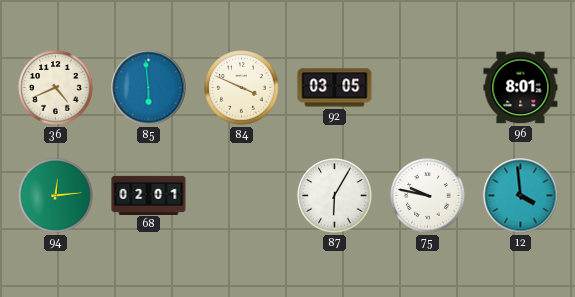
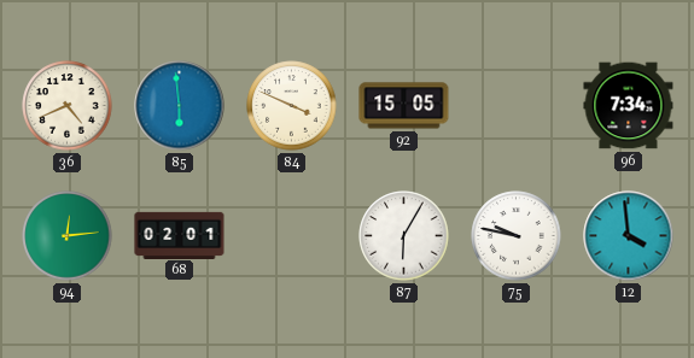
92: 03:05 -> 15:05 (404, 106)
96: 8:01 -> 7:34 (629, 106)
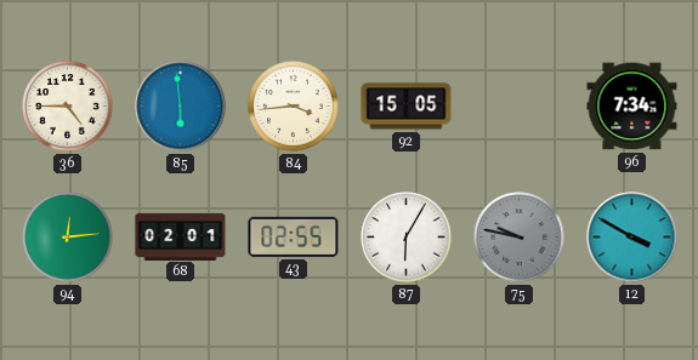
36: 4:41 -> 4:45 (68, 107)
84: 3:49 -> 3:44 (294, 107)
43: none -> 02:55 (294, 236)
75 dial: white -> grey (520, 238)
12: 3:59 -> 3:50 (632, 238)
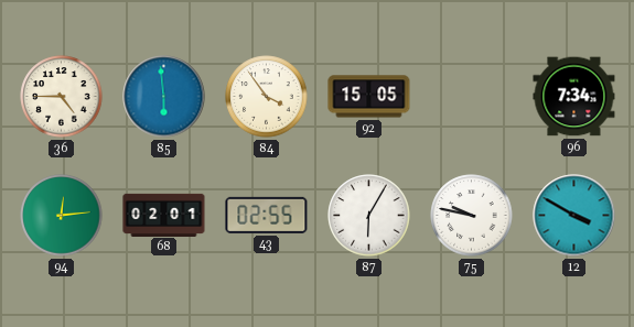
84: 3:44 -> 3:54 (267, 97)
75 dial: grey -> white (472, 216)
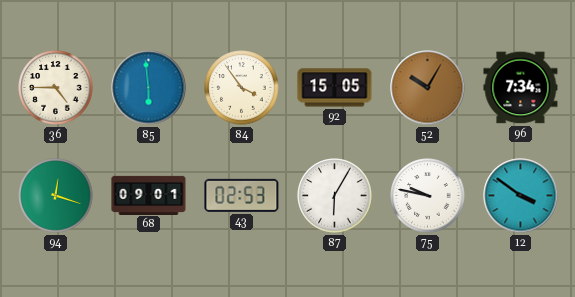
52: none -> 10:05 (428, 88)
94: 12:14 -> 12:18 (56, 196)
68: 02:01 -> 09:01 (149, 195)
43: 02:55 -> 02:53 (242, 195)
12: 3:50 -> 3:51 (521, 196)
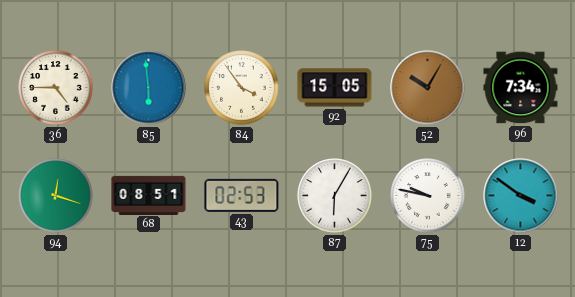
68: 09:01 -> 08:51 (149, 195)
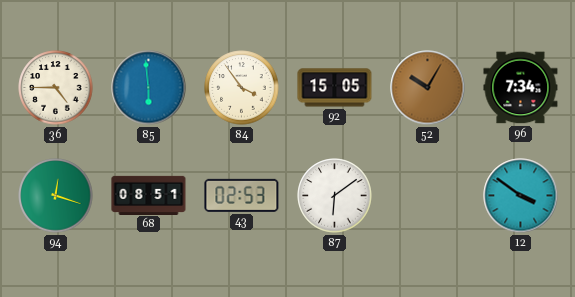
87: 6:05 -> 6:09 (335, 196)
75: 9:47 -> none (428, 196)
